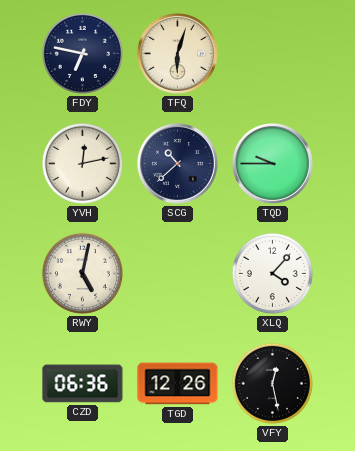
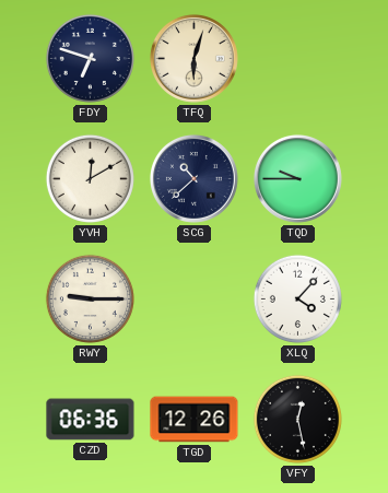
FDY: 6:47 -> 6:48 (90, 58)
YVH: 12:13 -> 12:10 (90, 178)
RWY: 5:02 -> 9:15 (90, 298)
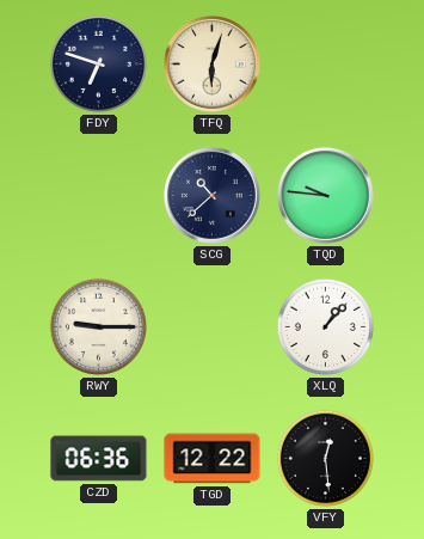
YVH: 12:10 -> none (90, 178)
TQD: 9:45 -> 9:46 (325, 195)
XLQ: 4:07 -> 1:07 (325, 326)
TGD: 12:26 -> 12:22 (213, 459)
VFY: 12:28 -> 12:29 (325, 458)
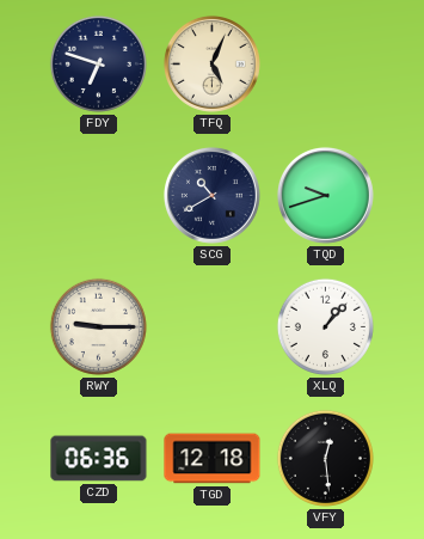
TFQ: 6:03 -> 5:04 (211, 63)
SCG: 10:38 -> 10:40 (211, 195)
TQD: 9:46 -> 9:42 (325, 195)
TGD: 12:22 -> 12:18 (213, 459)
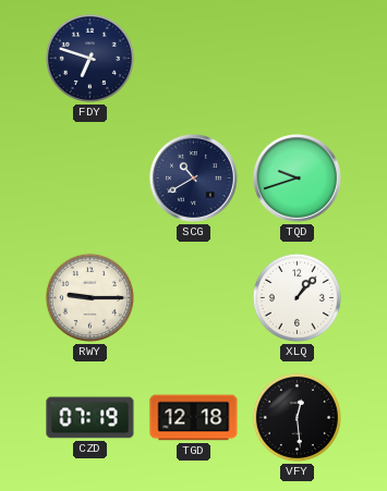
TFQ: 5:04 -> none (211, 63)
CZD: 06:36 -> 07:19 (90, 418)
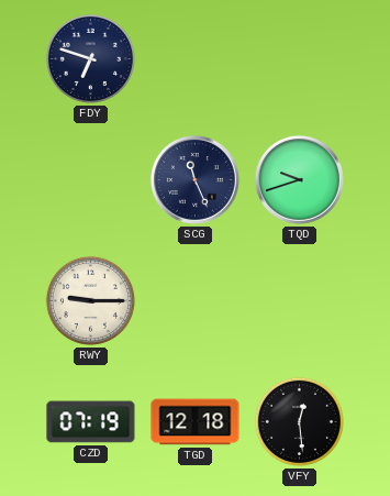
SCG: 10:40 -> 11:26 (194, 179)
XLQ: 1:07 -> none (297, 297)
